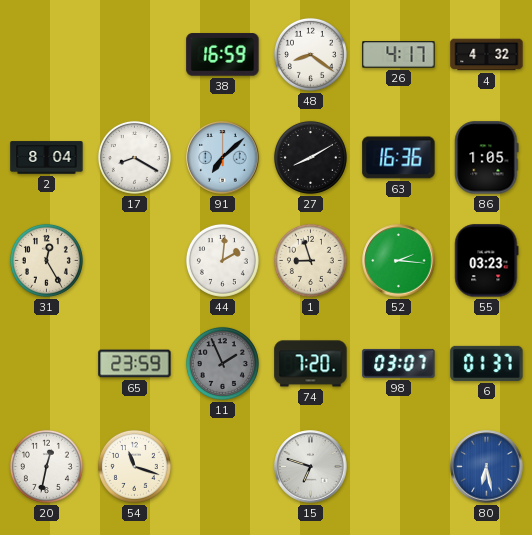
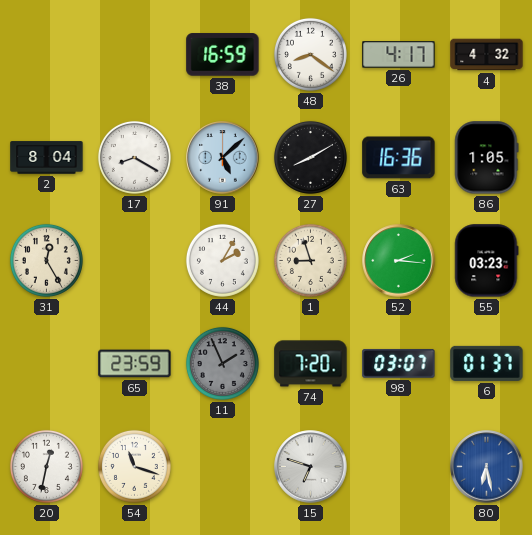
91: 7:08 -> 5:08 (223, 158)
44: 2:01 -> 2:05 (222, 260)
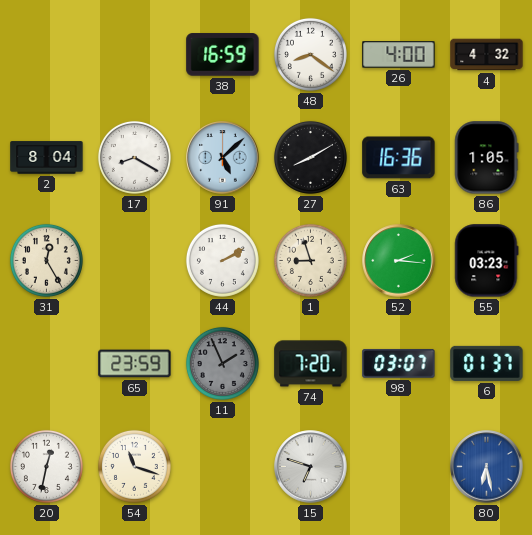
26: 4:17 -> 4:00 (399, 55)
44: 2:05 -> 2:10 (222, 260)
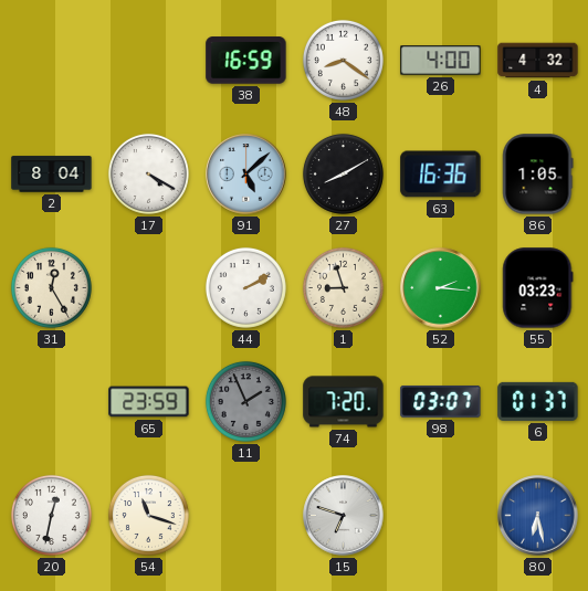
17: 8:20 -> 4:20 (148, 173)
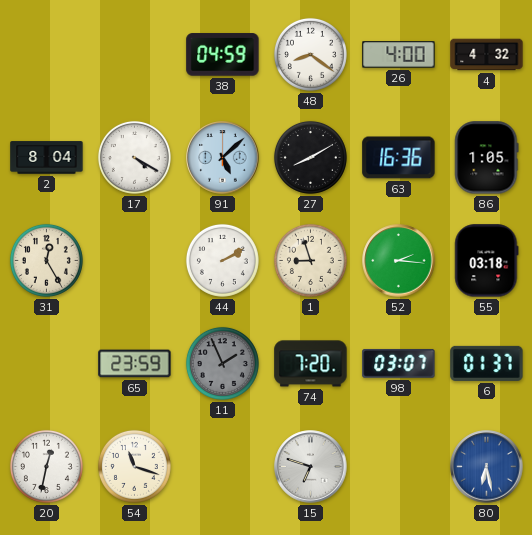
38: 16:59 -> 04:59 (223, 55)
55: 03:23 -> 03:18 (487, 261)
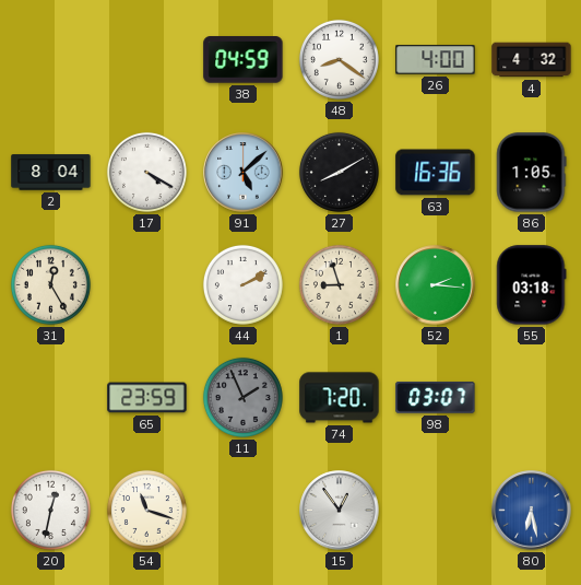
6: 01:37 -> none (487, 363)
15: 6:48 -> 12:54 (340, 511)
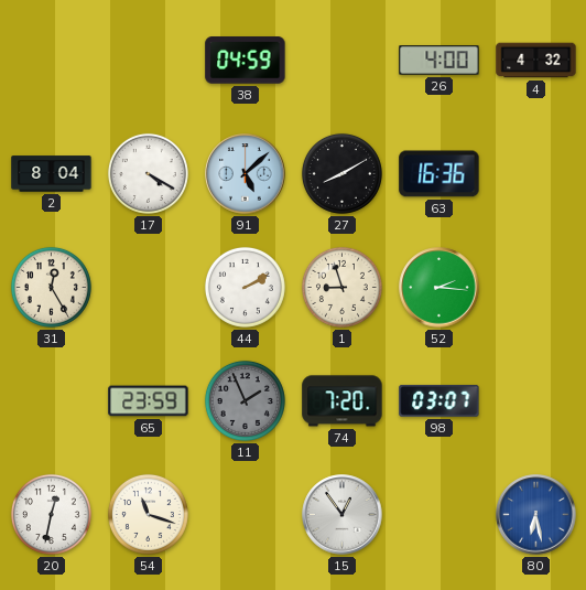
48: 8:21 -> none (339, 59)
86: 1:05 -> none (532, 173)
55: 03:18 -> none (532, 285)
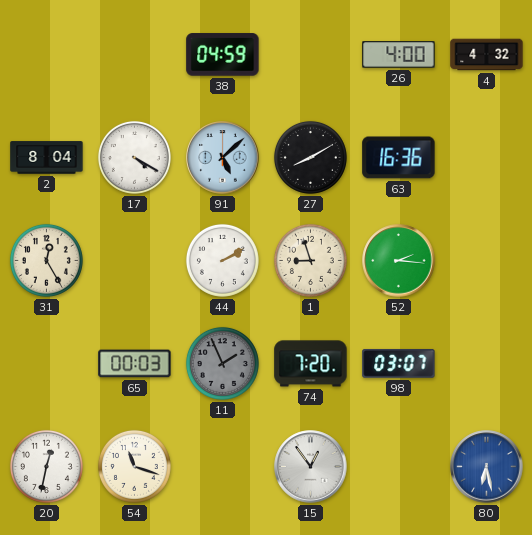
65: 23:59 -> 00:03 (135, 364)
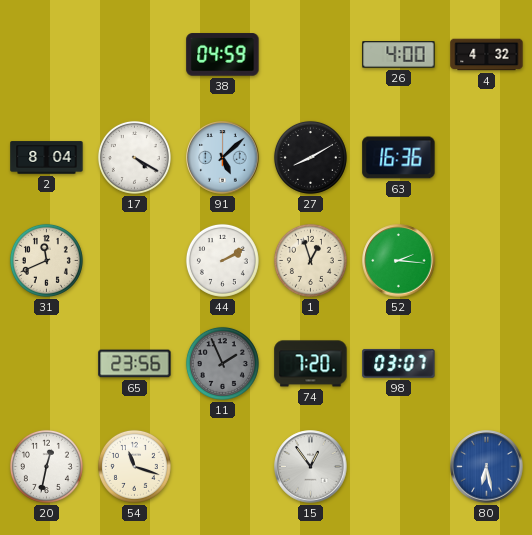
31: 12:25 -> 11:41 (46, 260)
1: 8:57 -> 12:57 (310, 260)
65: 00:03 -> 23:56 (135, 364)
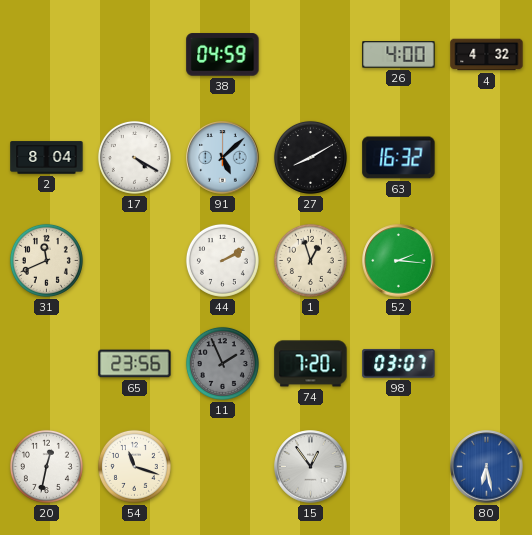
63: 16:36 -> 16:32 (399, 158)
